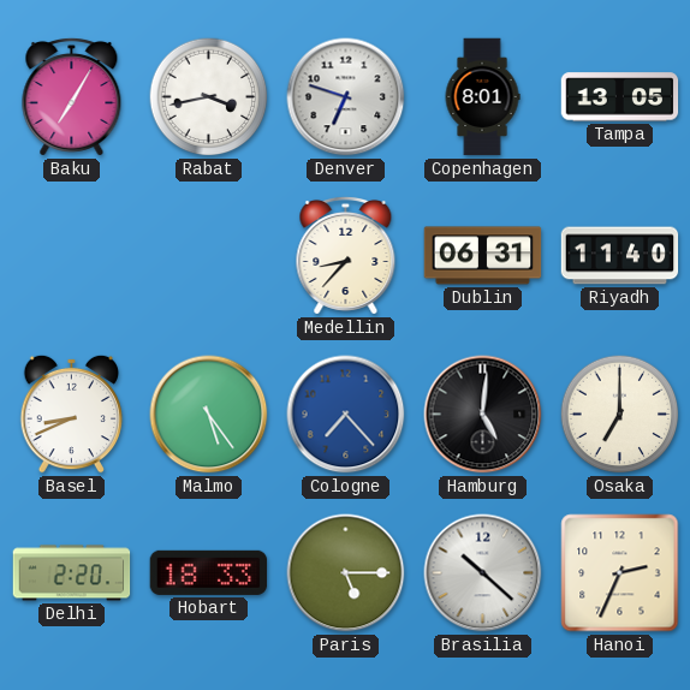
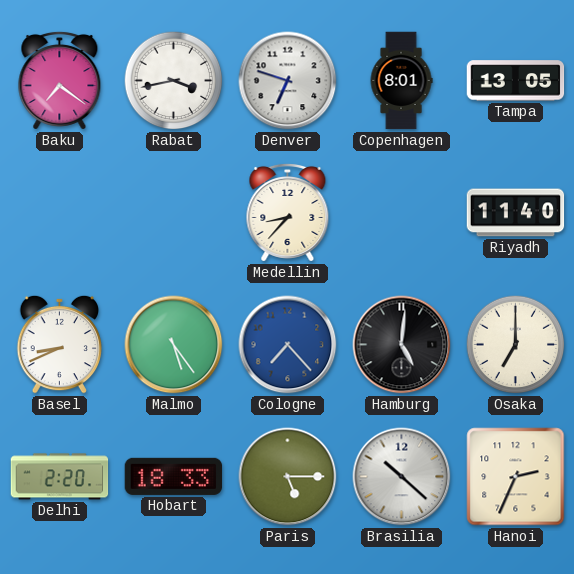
Baku: 7:05 -> 7:21 (60, 80)
Dublin: 06:31 -> none (483, 256)
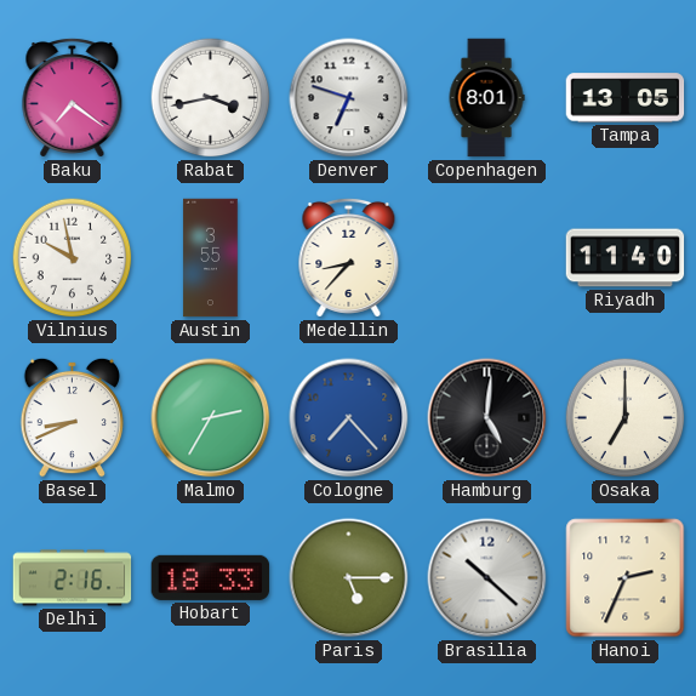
Vilnius: none -> 9:58 (73, 258)
Austin: none -> 3:55 (211, 258)
Malmo: 5:24 -> 2:35 (211, 418)
Delhi: 2:20 -> 2:16 (73, 578)
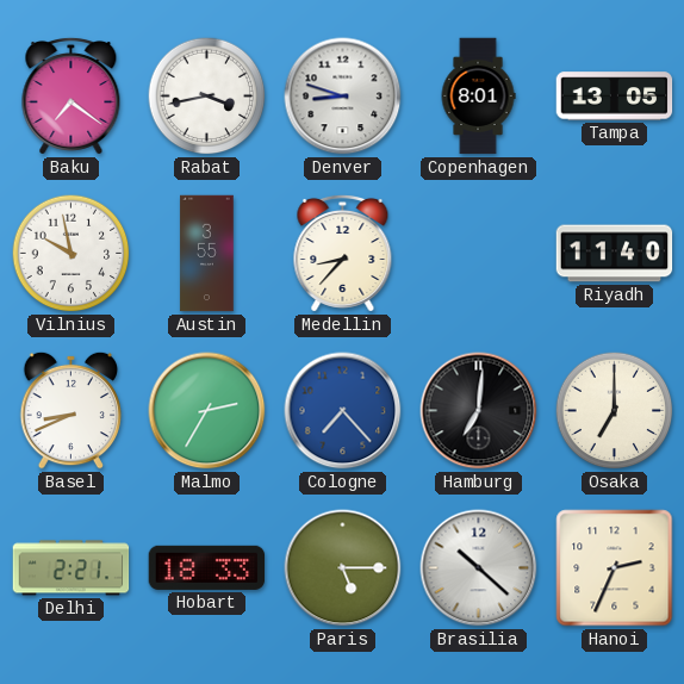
Denver: 6:48 -> 8:48 (343, 97)
Hamburg: 5:01 -> 7:01 (479, 411)
Delhi: 2:16 -> 2:21 (71, 568)
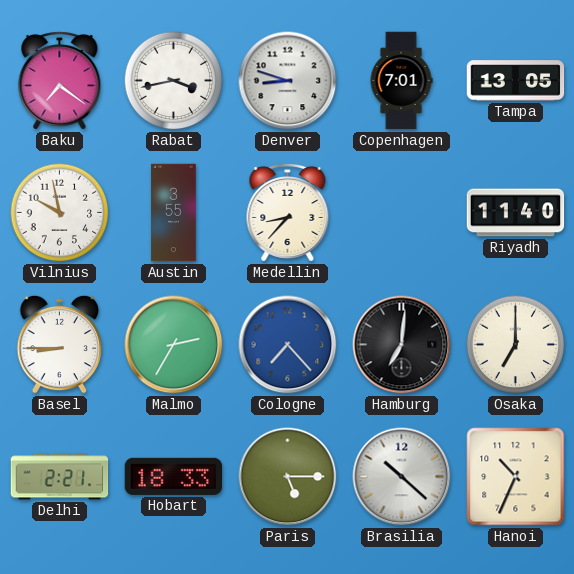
Copenhagen: 8:01 -> 7:01 (401, 81)
Basel: 8:41 -> 8:45 (60, 344)
Hanoi: 2:34 -> 10:34 (516, 477)
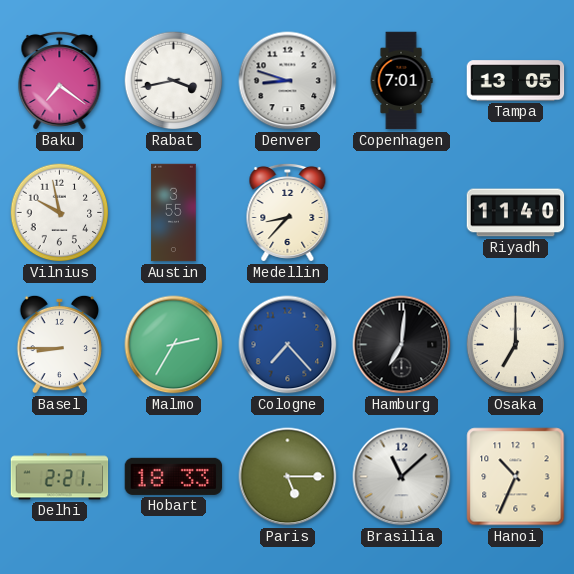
Brasilia: 10:22 -> 11:08 (402, 477)
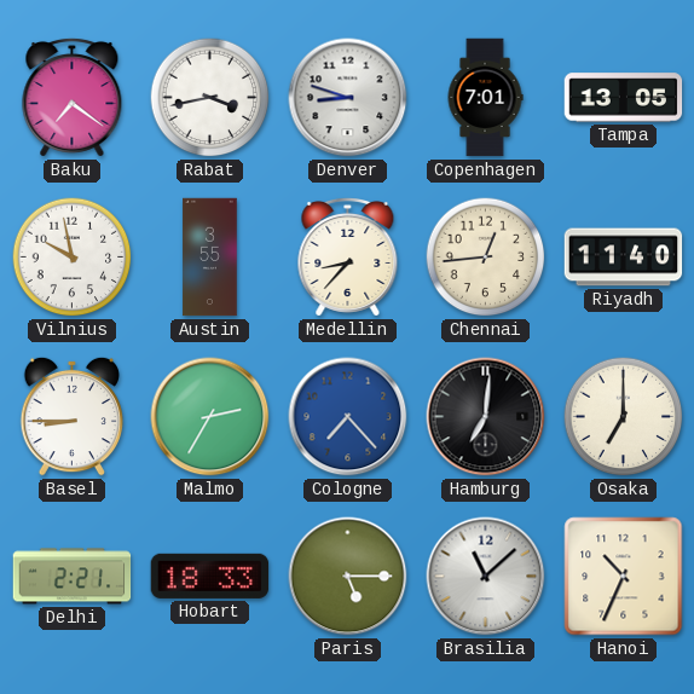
Chennai: none -> 12:44 (486, 258)
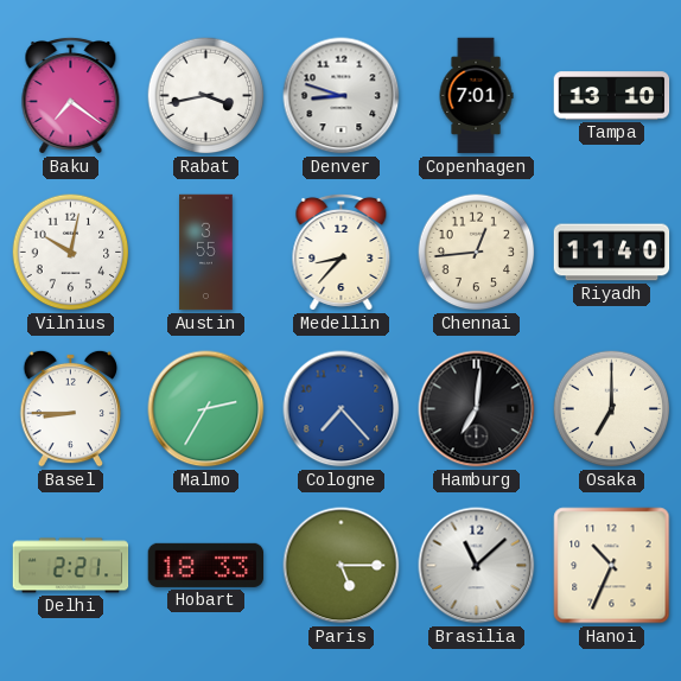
Tampa: 13:05 -> 13:10 (612, 96)
Vilnius: 9:58 -> 10:02 (71, 253)
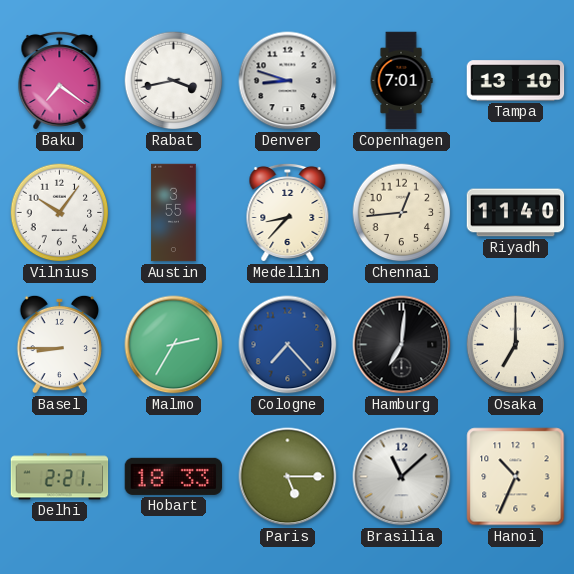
Vilnius: 10:02 -> 10:06 (60, 213)
